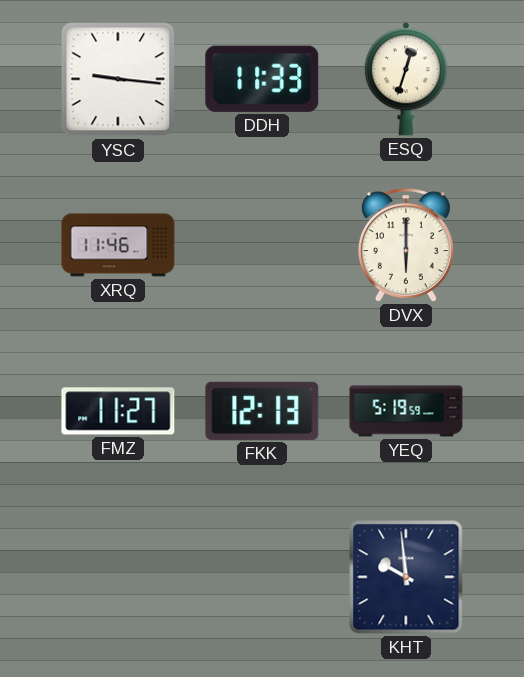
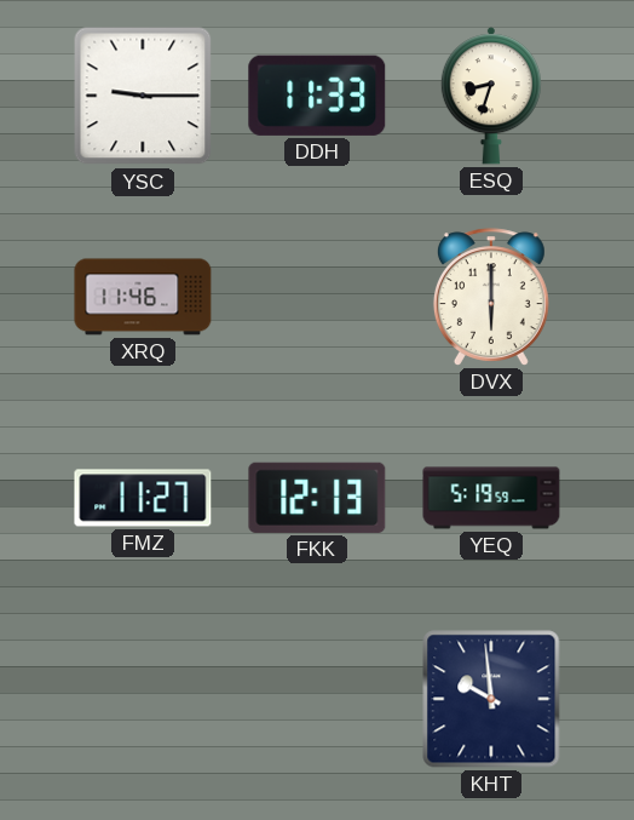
YSC: 9:16 -> 9:15 (143, 96)
ESQ: 12:33 -> 8:33 (491, 96)
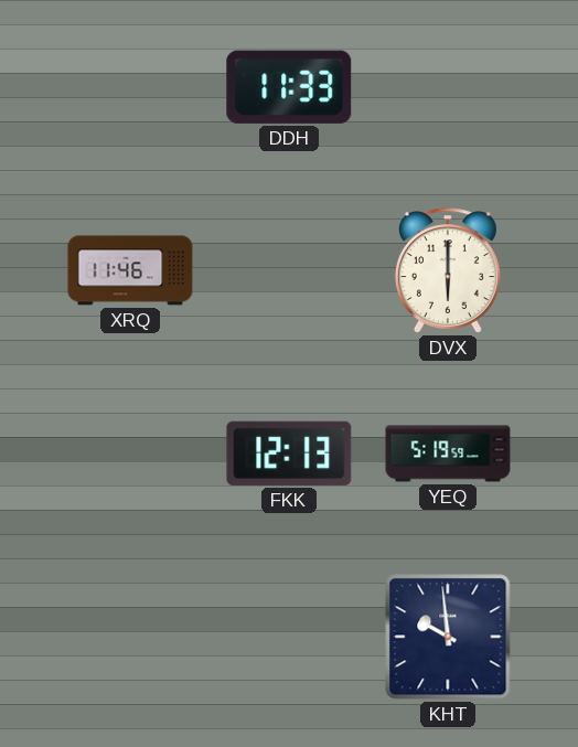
YSC: 9:15 -> none (143, 96)
ESQ: 8:33 -> none (491, 96)
FMZ: 11:27 -> none (143, 498)
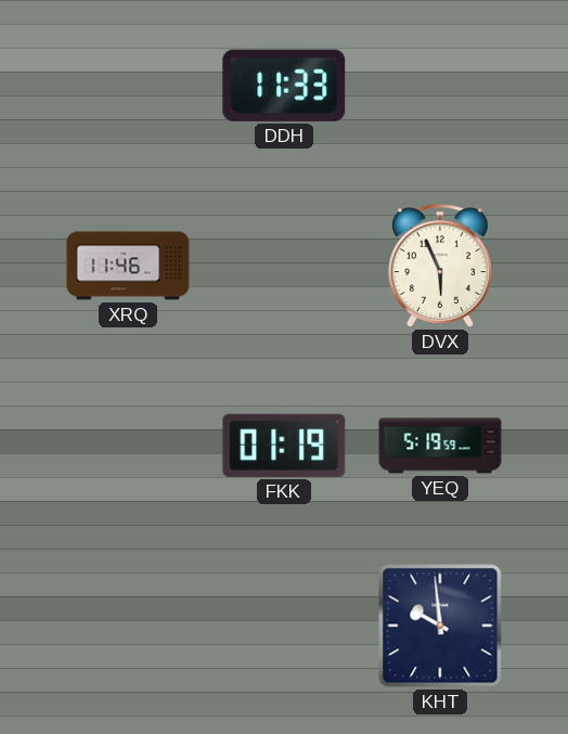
DVX: 6:00 -> 5:56 (440, 266)
FKK: 12:13 -> 01:19 (284, 446)
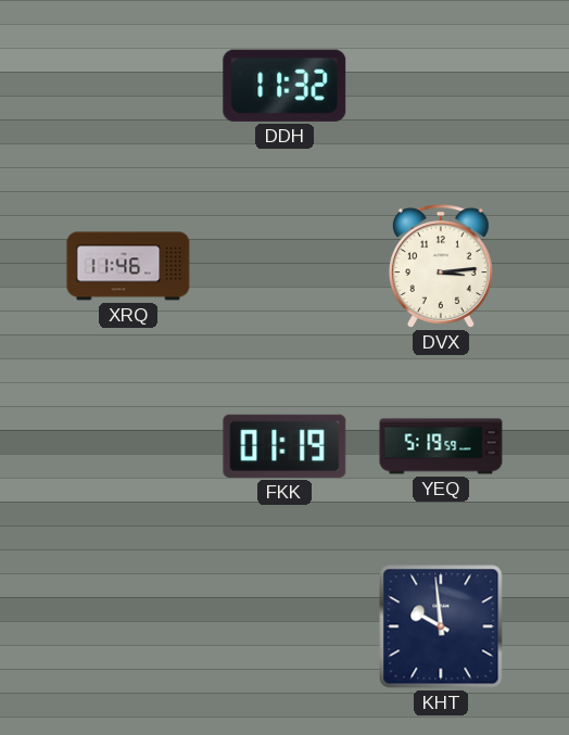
DDH: 11:33 -> 11:32 (284, 86)
DVX: 5:56 -> 3:14 (441, 266)
